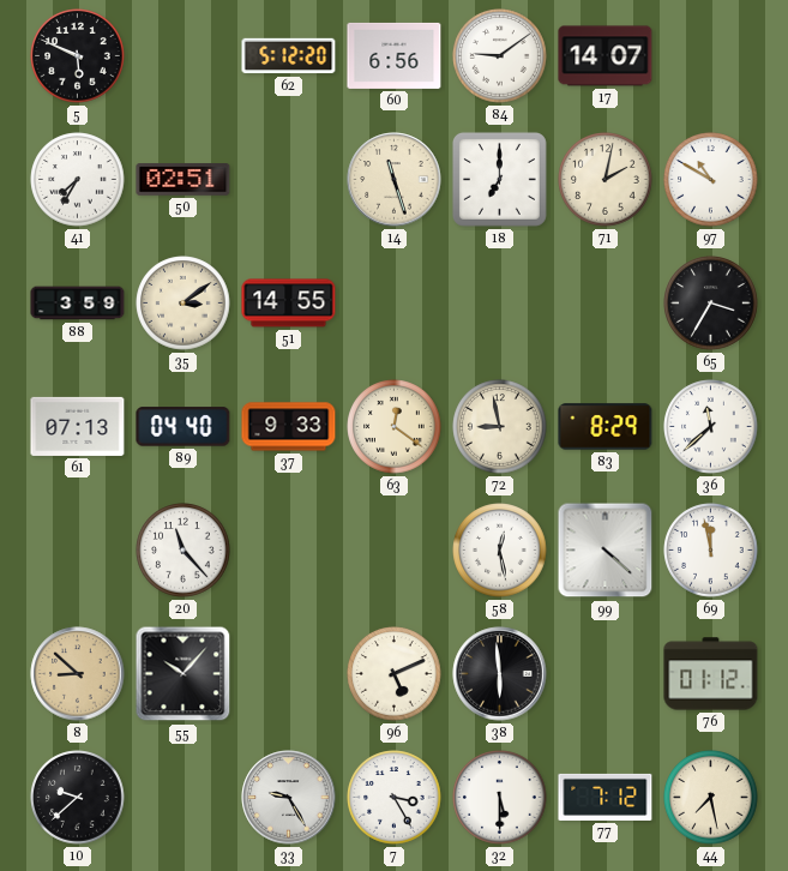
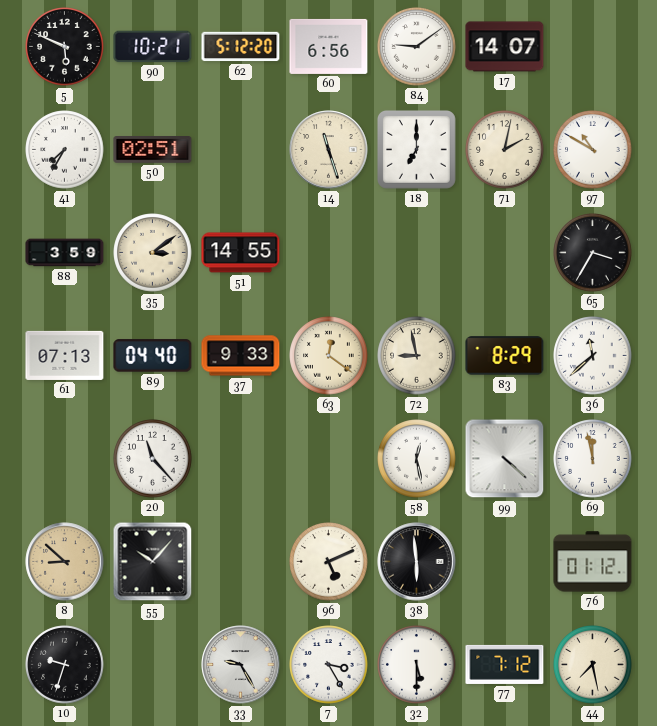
90: none -> 10:21 (153, 47)
10: 9:38 -> 9:33 (65, 665)
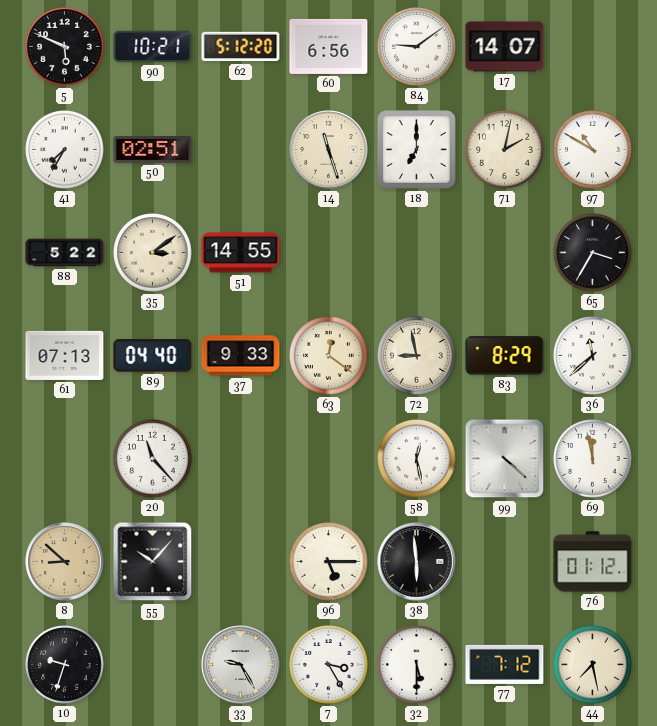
88: 3:59 -> 5:22 (65, 253)
96: 5:11 -> 5:15 (329, 562)
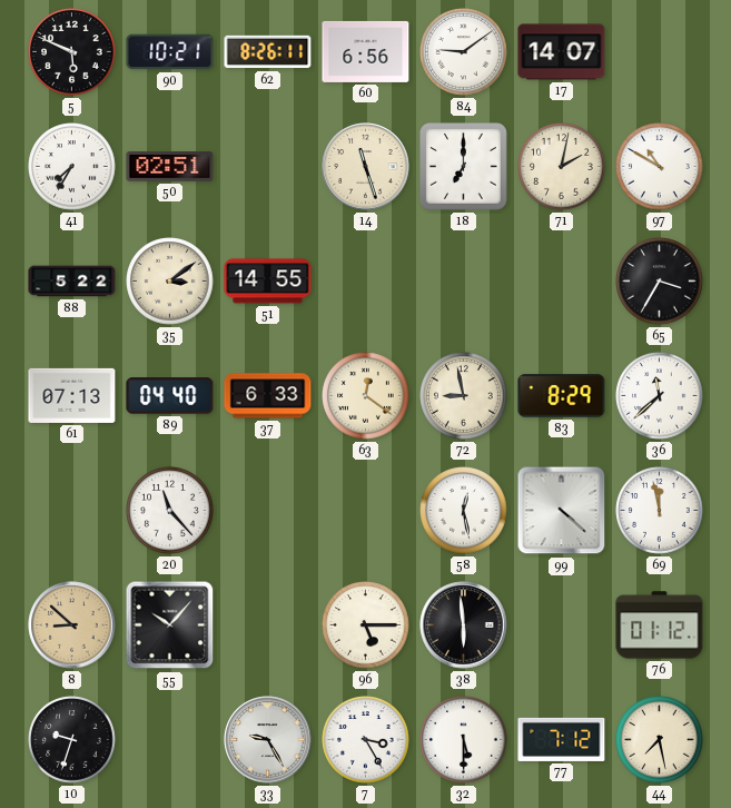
62: 5:12 -> 8:26 (268, 52)
37: 9:33 -> 6:33 (268, 396)
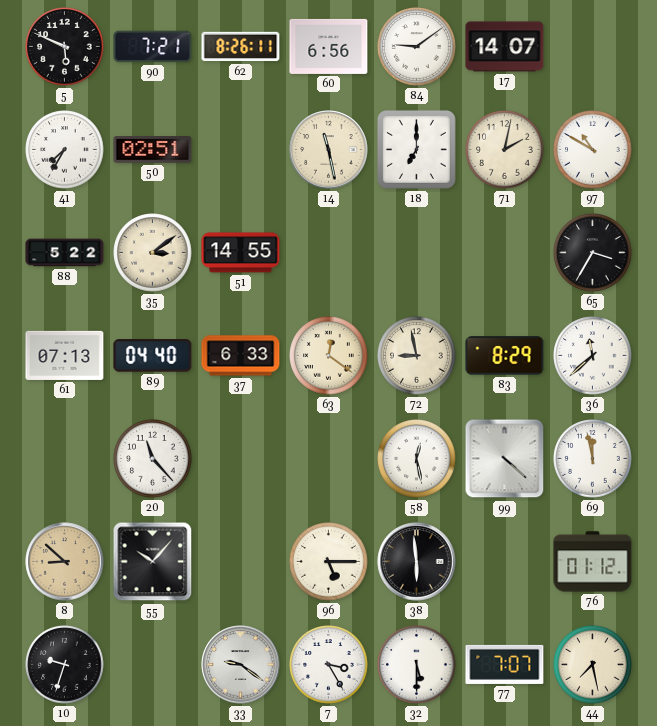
90: 10:21 -> 7:21 (153, 47)
14: 11:27 -> 11:28 (329, 150)
33: 9:25 -> 9:21 (241, 665)
77: 7:12 -> 7:07 (505, 664)
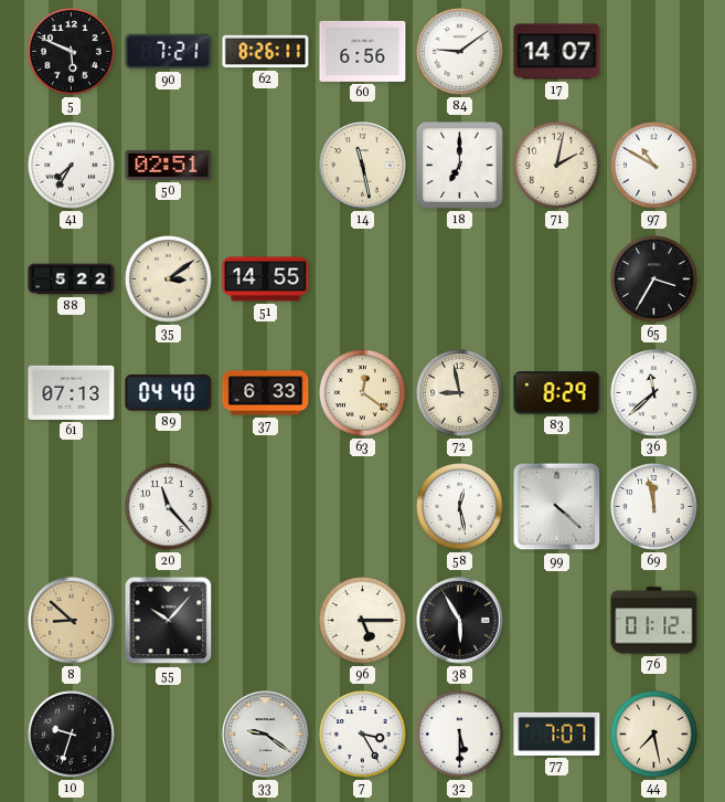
38: 5:59 -> 5:55 (460, 621)
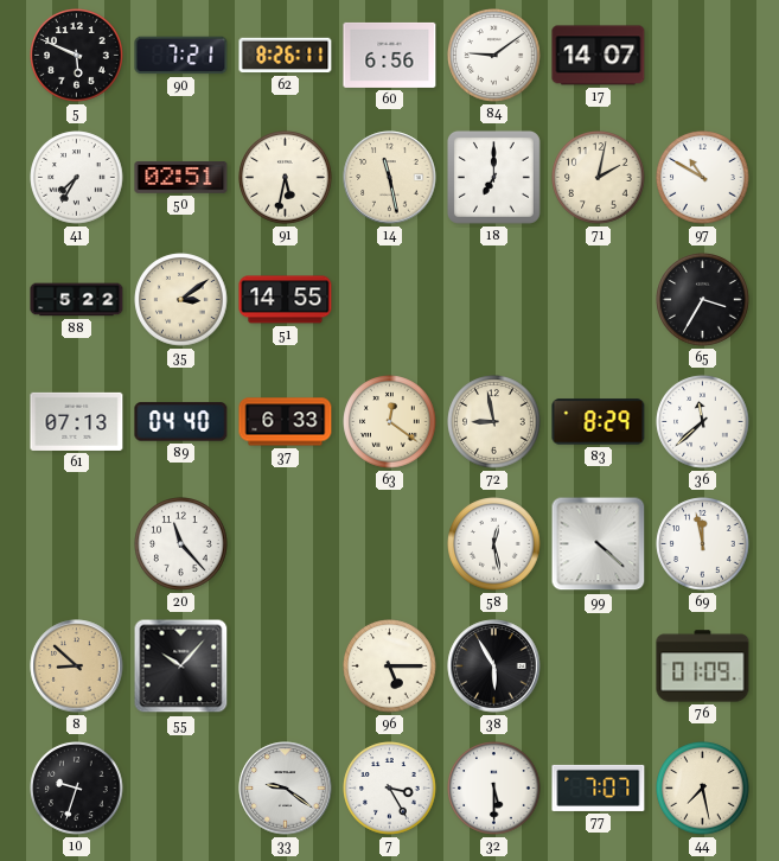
91: none -> 5:32 (286, 178)
76: 01:12 -> 01:09 (703, 667)
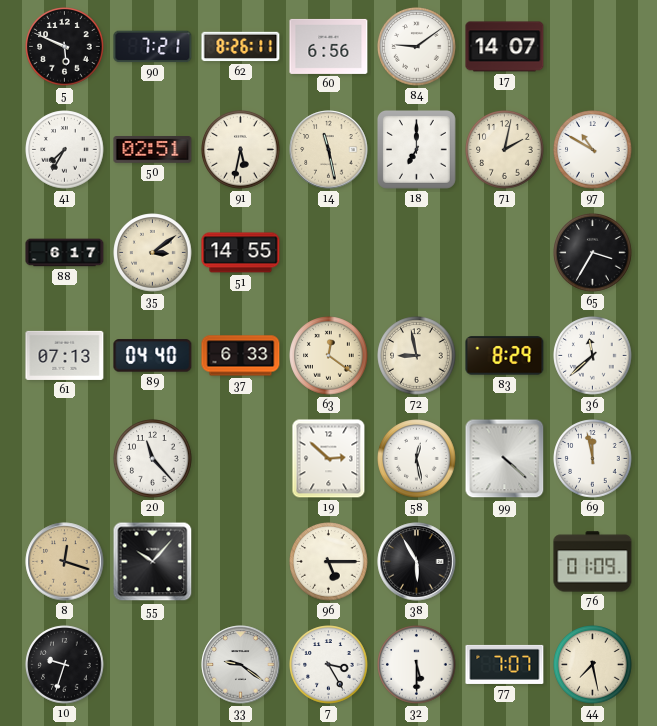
88: 5:22 -> 6:17 (65, 253)
19: none -> 2:52 (329, 459)
8: 8:52 -> 12:18 (65, 562)
